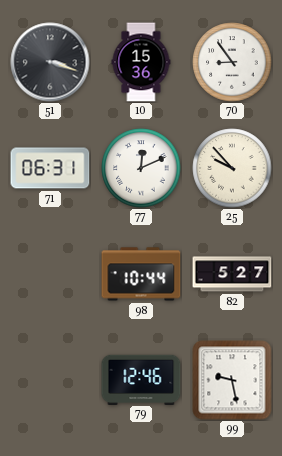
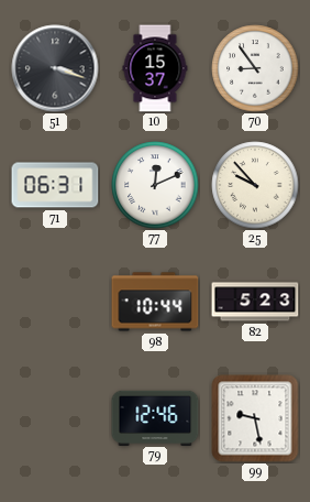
10: 15:36 -> 15:37 (155, 68)
82: 5:27 -> 5:23 (255, 302)
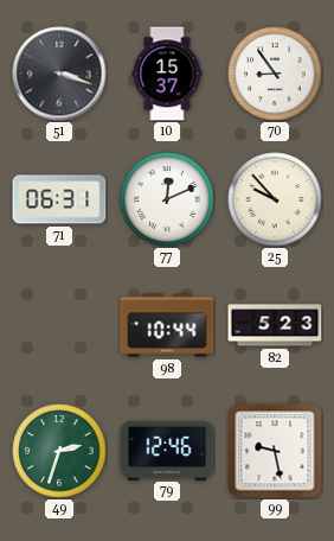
49: none -> 2:33 (59, 451)
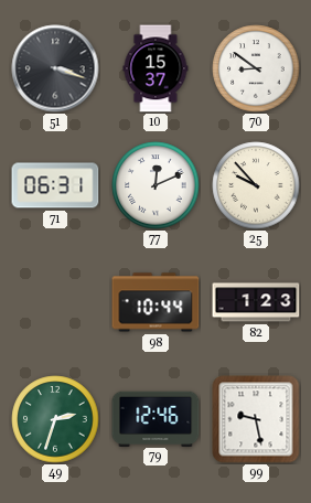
70: 8:54 -> 8:51 (256, 68)
82: 5:23 -> 1:23 (256, 302)
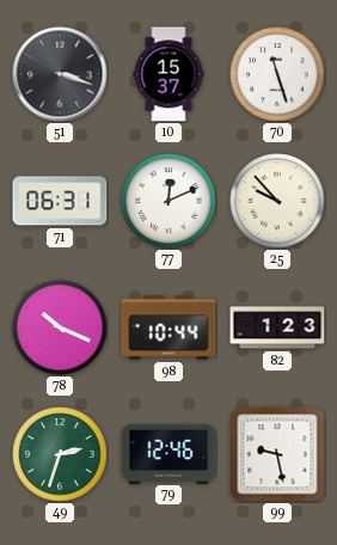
70: 8:51 -> 11:27 (277, 74)
78: none -> 10:19 (60, 327)
